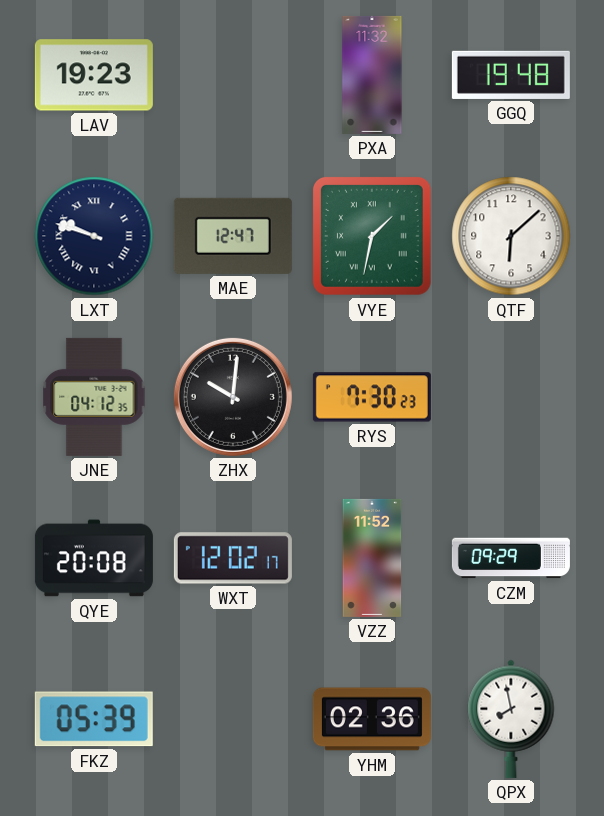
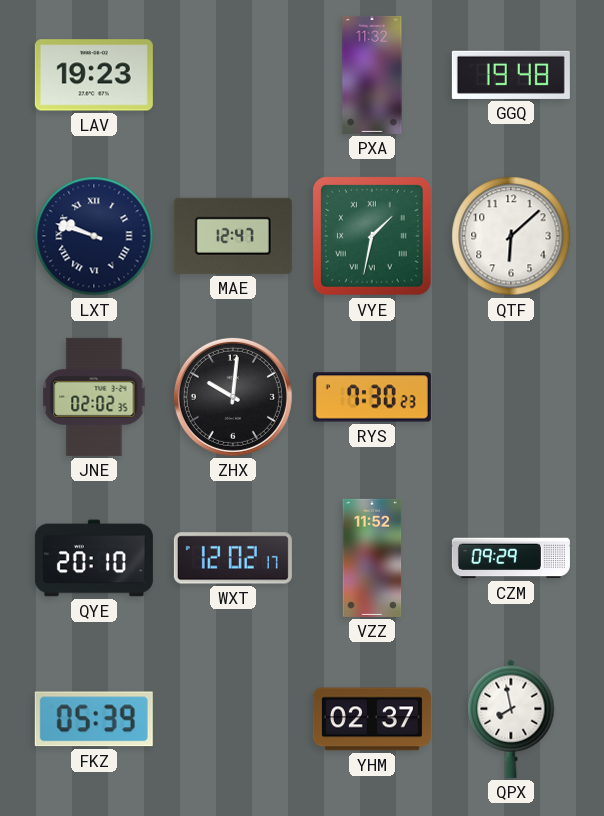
JNE: 04:12 -> 02:02 (94, 397)
QYE: 20:08 -> 20:10 (94, 558)
YHM: 02:36 -> 02:37 (372, 719)
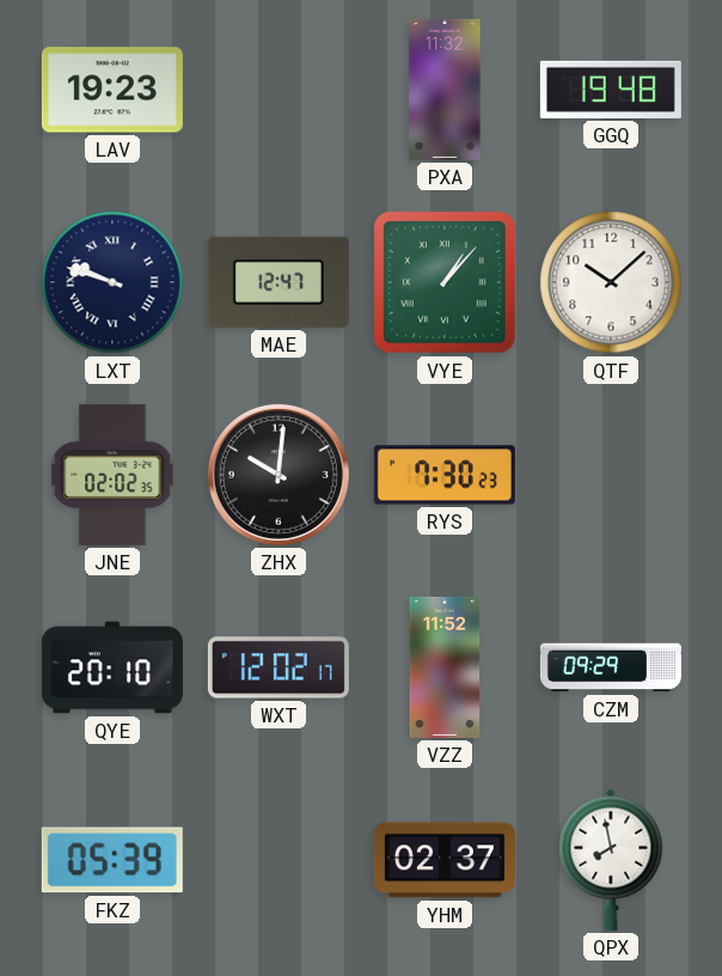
VYE: 1:32 -> 1:07 (445, 282)
QTF: 6:08 -> 10:08 (611, 282)
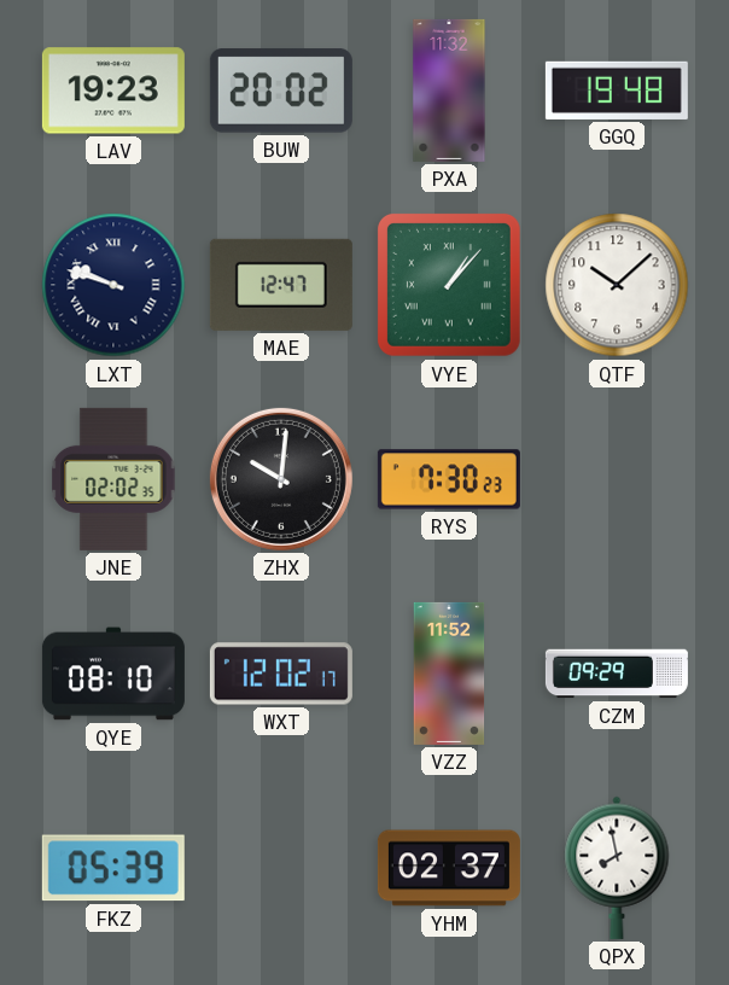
BUW: none -> 20:02 (281, 91)
QYE: 20:10 -> 08:10 (113, 674)
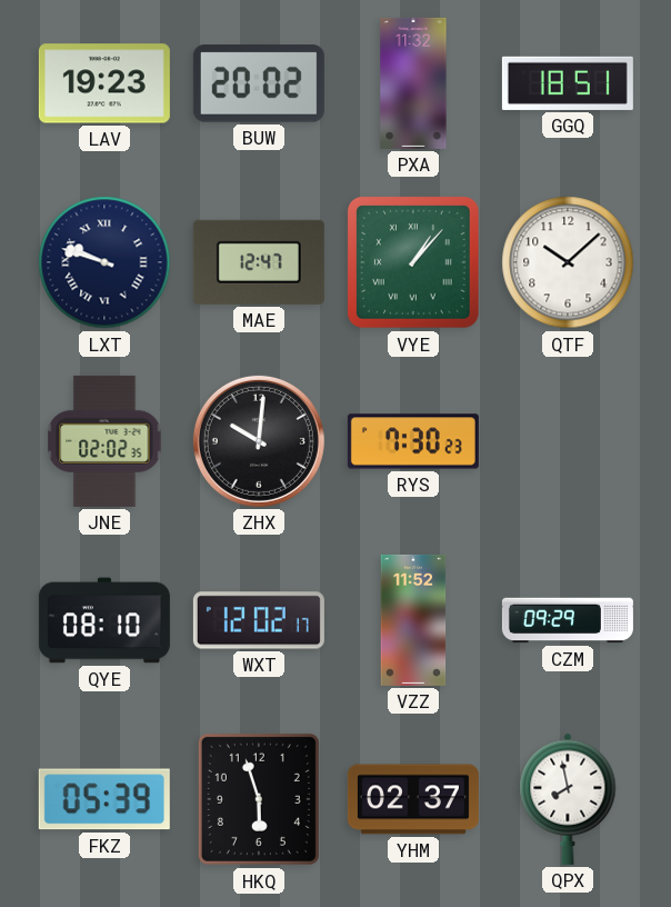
GGQ: 19:48 -> 18:51 (568, 83)
HKQ: none -> 5:57 (259, 799)
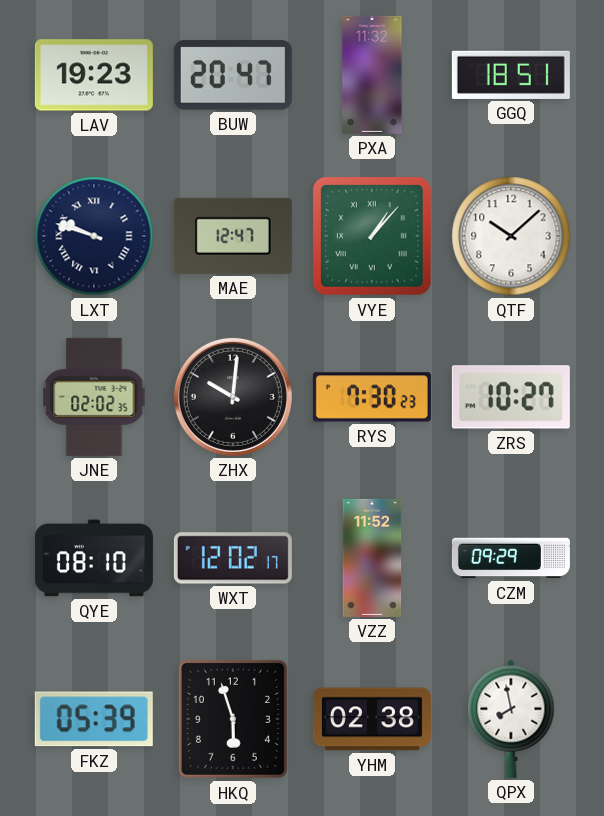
BUW: 20:02 -> 20:47 (233, 75)
ZRS: none -> 10:27 (511, 397)
YHM: 02:37 -> 02:38 (372, 719)
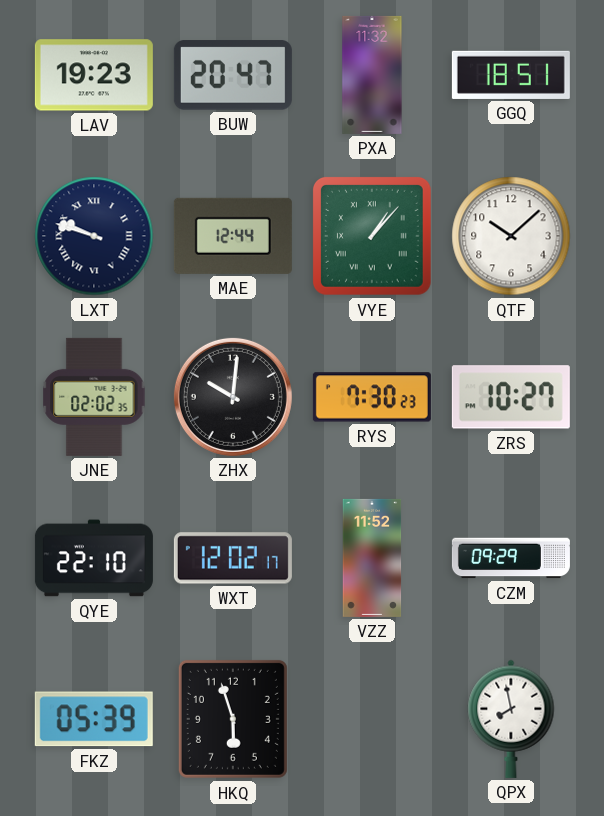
MAE: 12:47 -> 12:44 (233, 236)
QYE: 08:10 -> 22:10 (94, 558)
YHM: 02:38 -> none (372, 719)
